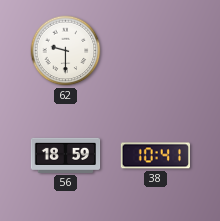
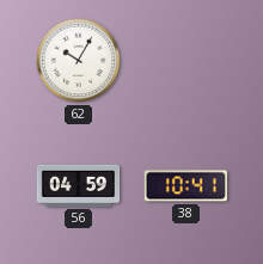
62: 9:30 -> 10:05 (79, 61)
56: 18:59 -> 04:59 (79, 185)
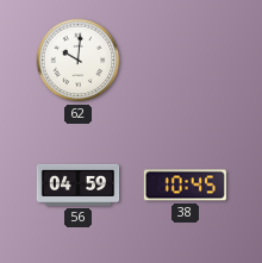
62: 10:05 -> 10:01 (79, 61)
38: 10:41 -> 10:45 (185, 186)
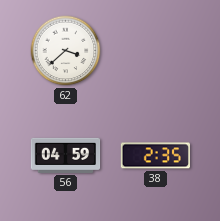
62: 10:01 -> 3:38 (66, 51)
38: 10:45 -> 2:35 (155, 156)
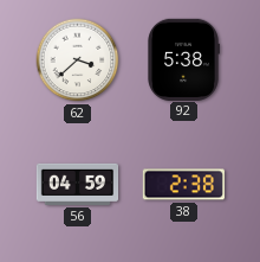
92: none -> 5:38 (183, 59)
38: 2:35 -> 2:38 (183, 185)
